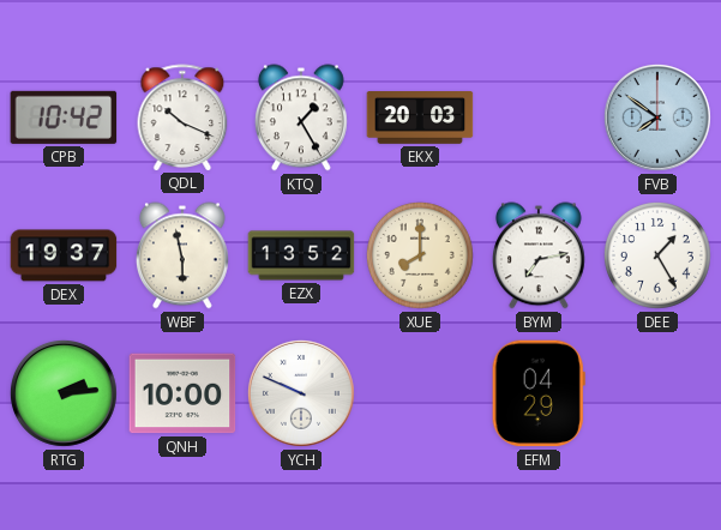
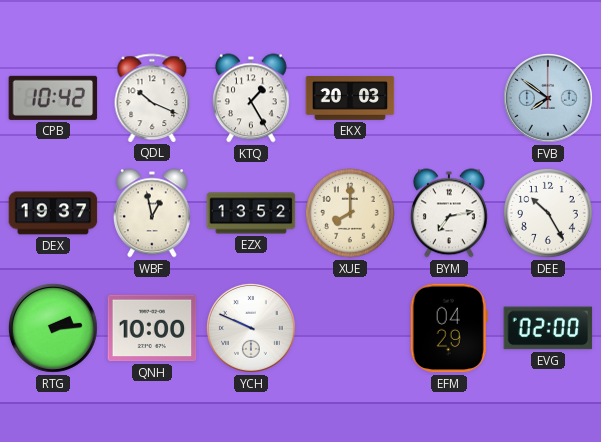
WBF: 5:58 -> 12:58 (152, 213)
DEE: 1:25 -> 10:25 (548, 213)
EVG: none -> 02:00 (548, 328)
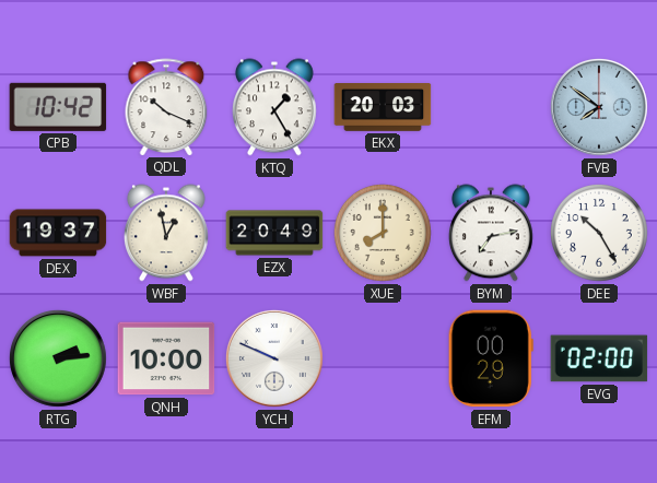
EZX: 13:52 -> 20:49 (274, 233)
EFM: 04:29 -> 00:29 (491, 358)
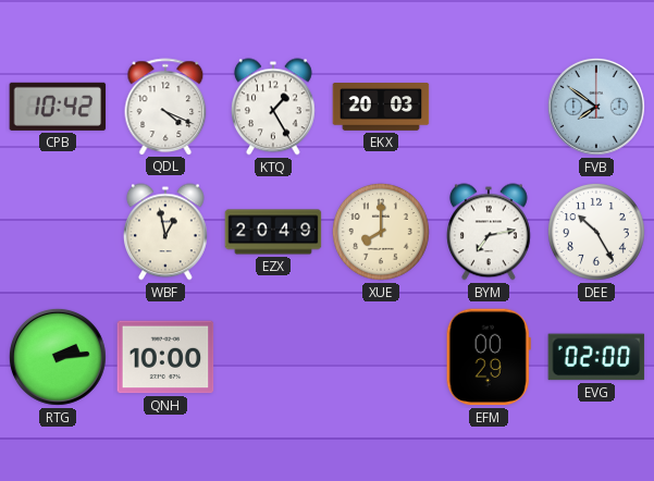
QDL: 10:19 -> 4:19 (165, 107)
DEX: 19:37 -> none (58, 233)
YCH: 9:49 -> none (274, 358)
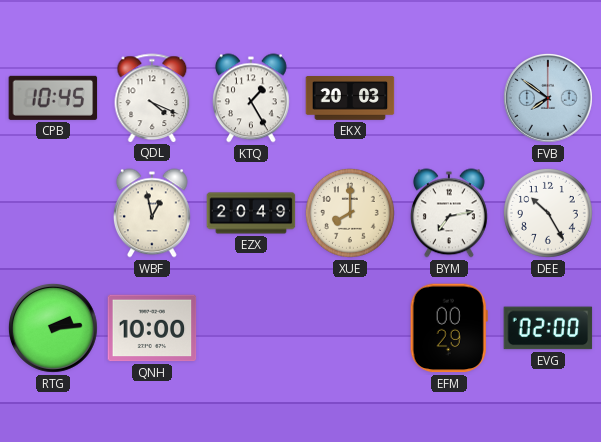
CPB: 10:42 -> 10:45 (53, 98)
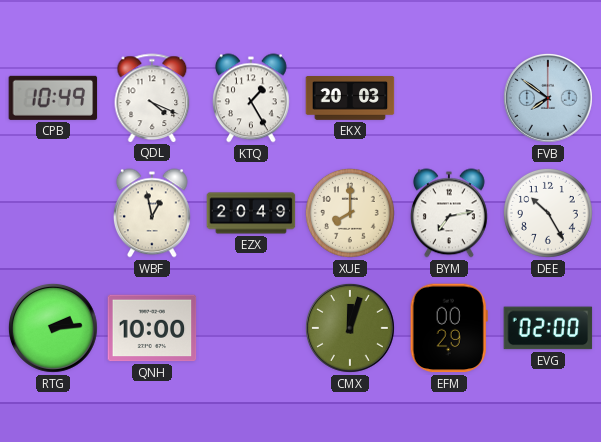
CPB: 10:45 -> 10:49 (53, 98)
CMX: none -> 12:03 (350, 328)
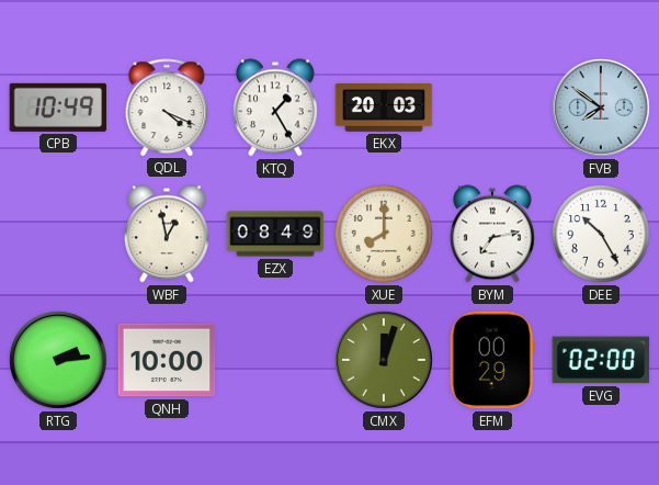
EZX: 20:49 -> 08:49 (275, 234)
